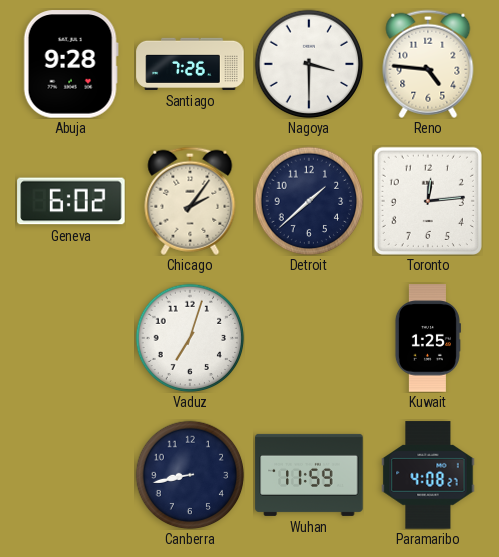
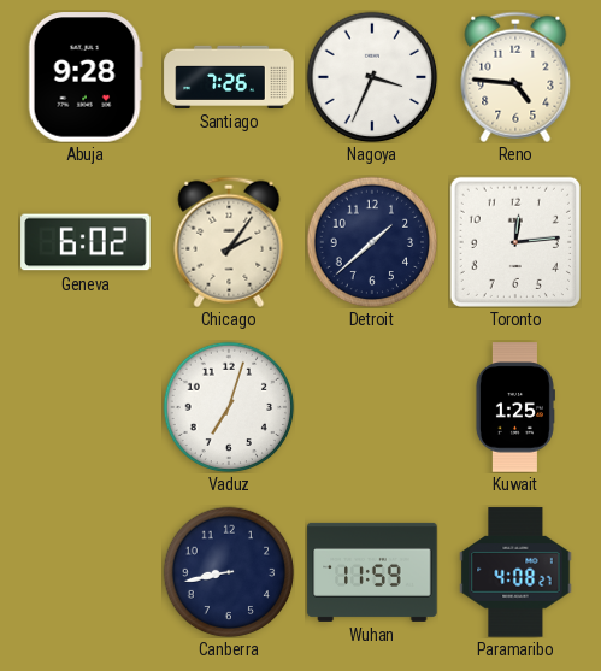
Nagoya: 3:30 -> 3:34 (372, 77)
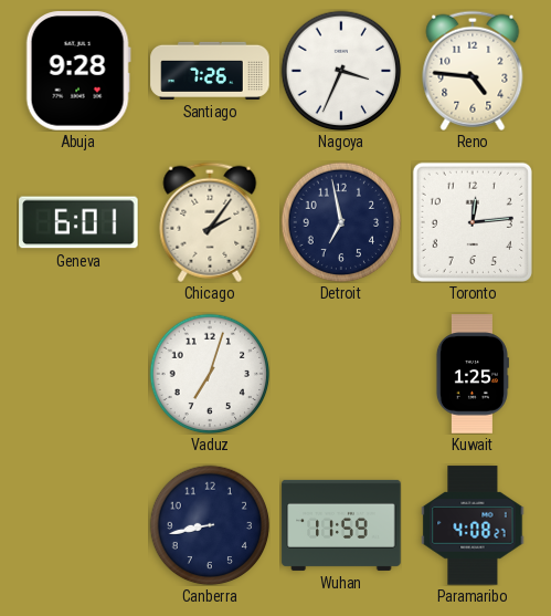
Geneva: 6:02 -> 6:01 (78, 222)
Detroit: 1:38 -> 6:58 (341, 222)
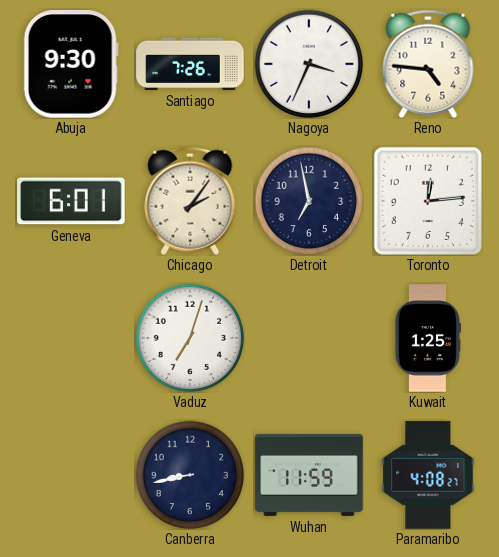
Abuja: 9:28 -> 9:30 (71, 64)
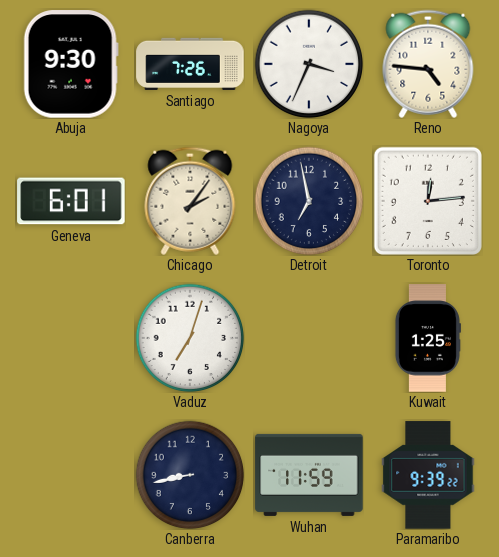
Paramaribo: 4:08 -> 9:39 (428, 475)
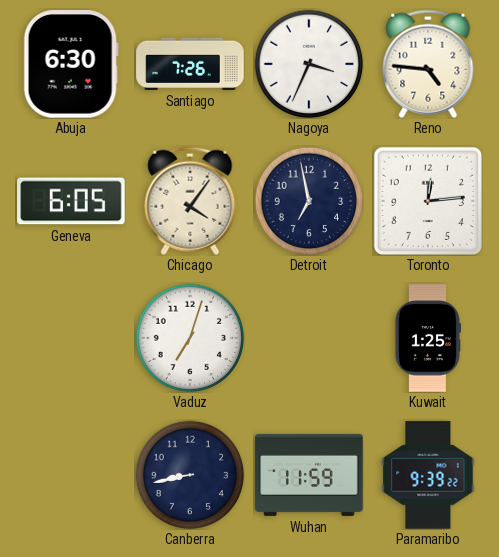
Abuja: 9:30 -> 6:30 (71, 64)
Geneva: 6:01 -> 6:05 (71, 201)
Chicago: 2:06 -> 4:06 (190, 201)
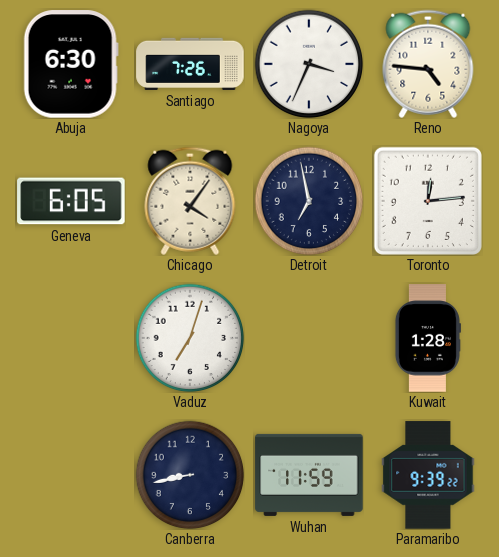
Kuwait: 1:25 -> 1:28 (427, 338)
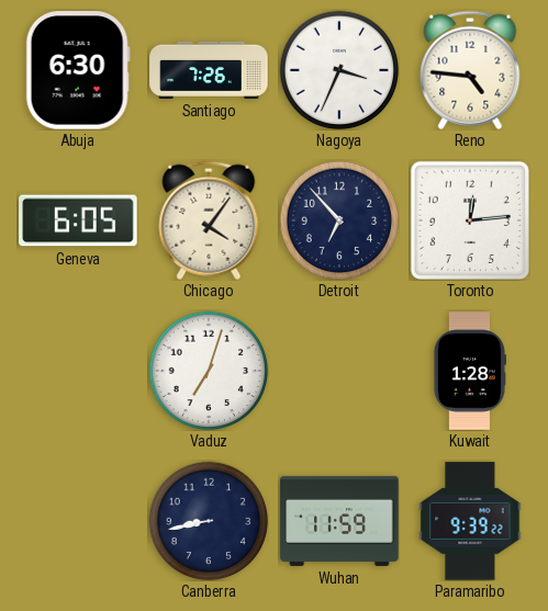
Detroit: 6:58 -> 6:53 (339, 220)
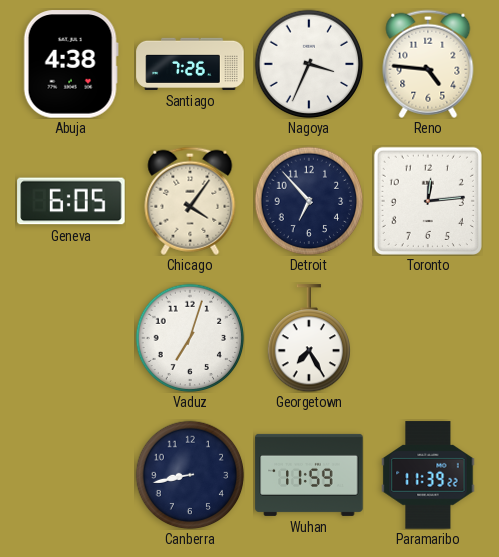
Abuja: 6:30 -> 4:38 (71, 64)
Georgetown: none -> 7:25 (308, 338)
Kuwait: 1:28 -> none (469, 371)
Paramaribo: 9:39 -> 11:39 (428, 475)
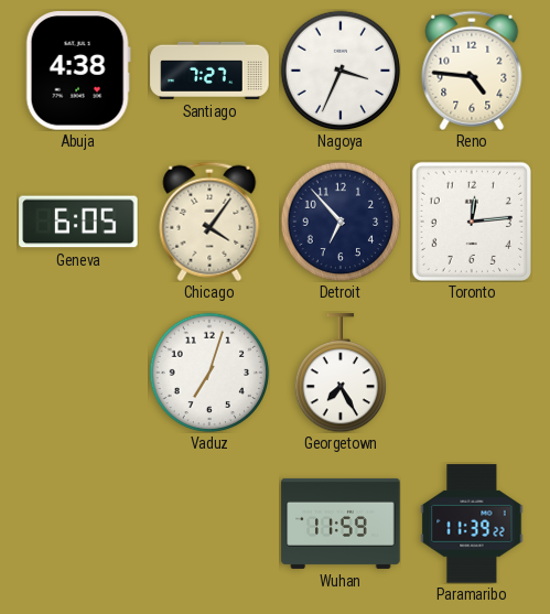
Santiago: 7:26 -> 7:27 (209, 71)
Canberra: 8:43 -> none (190, 475)
